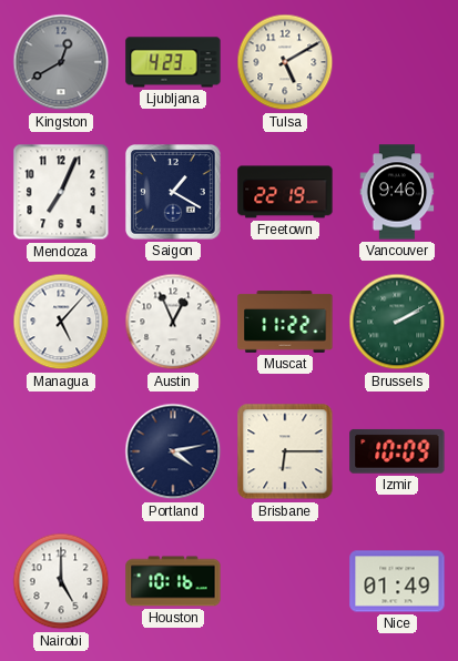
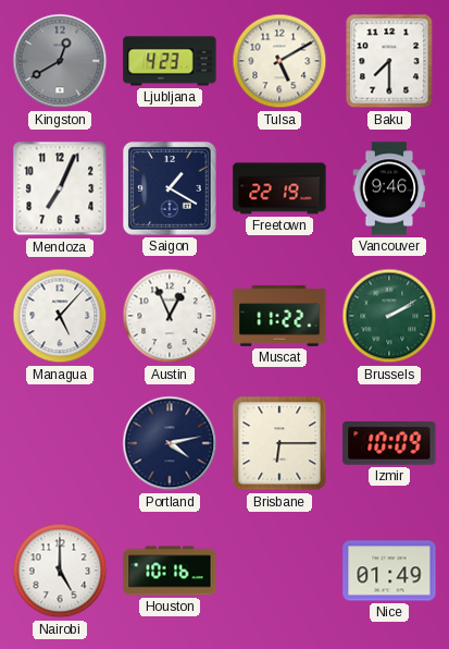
Baku: none -> 7:30 (389, 61)
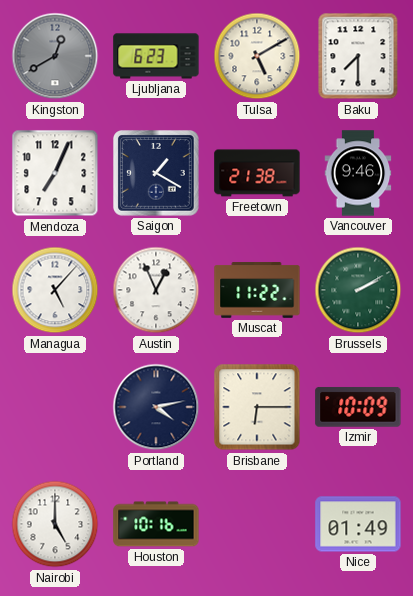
Ljubljana: 4:23 -> 6:23 (156, 56)
Freetown: 22:19 -> 21:38 (257, 173)
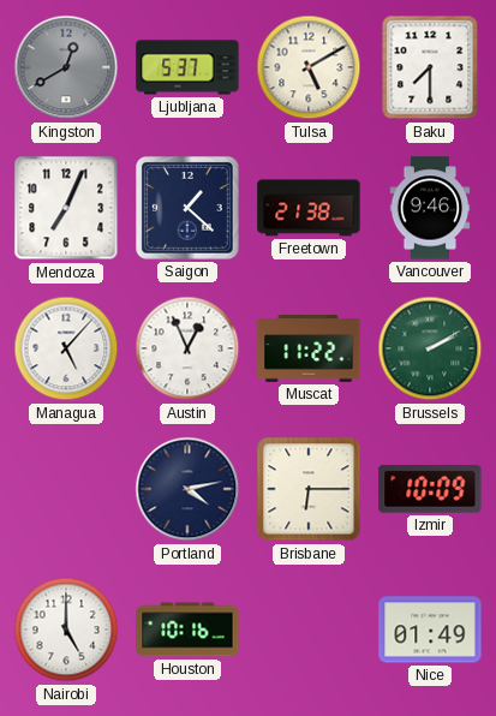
Ljubljana: 6:23 -> 5:37 (187, 67)
Saigon: 1:20 -> 1:22 (189, 209)
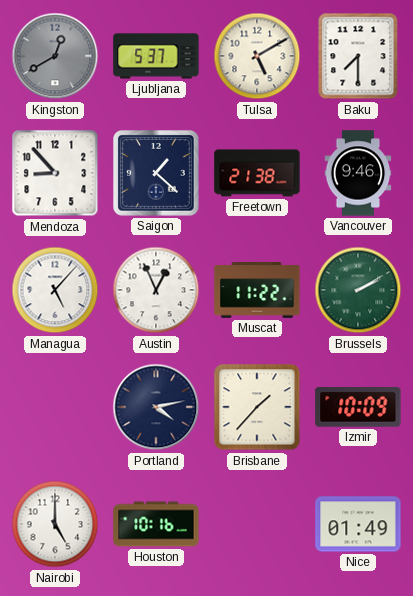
Mendoza: 7:04 -> 8:53 (55, 173)
Brisbane: 6:15 -> 1:37 (257, 407)
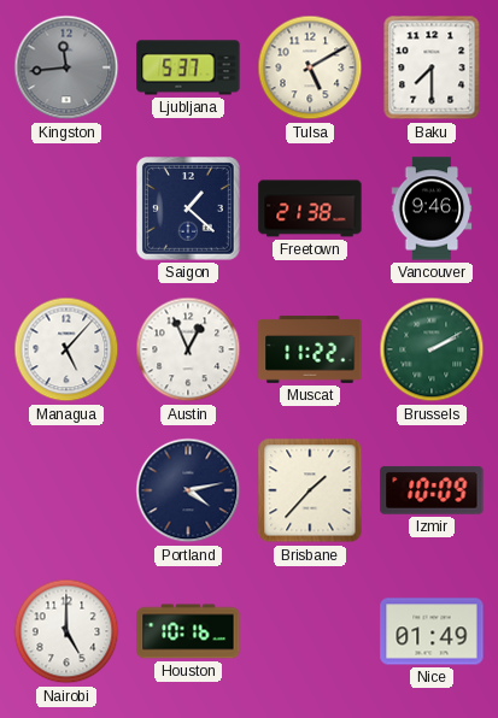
Kingston: 12:40 -> 11:44 (66, 67)
Mendoza: 8:53 -> none (55, 173)
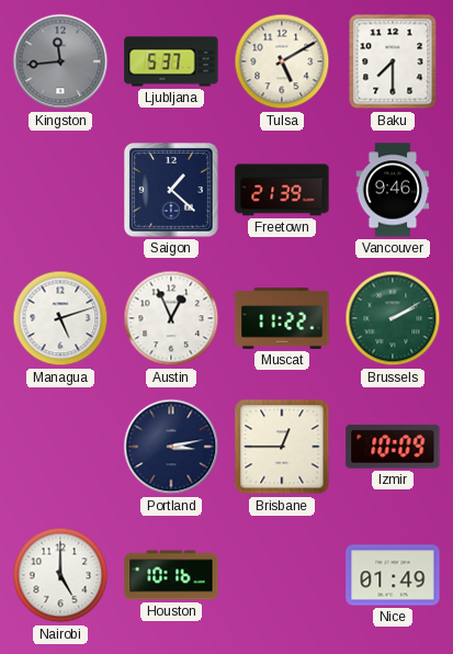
Freetown: 21:38 -> 21:39 (282, 190)
Managua: 5:07 -> 5:12 (60, 318)
Portland: 4:13 -> 3:13 (171, 447)
Brisbane: 1:37 -> 12:45 (282, 447)
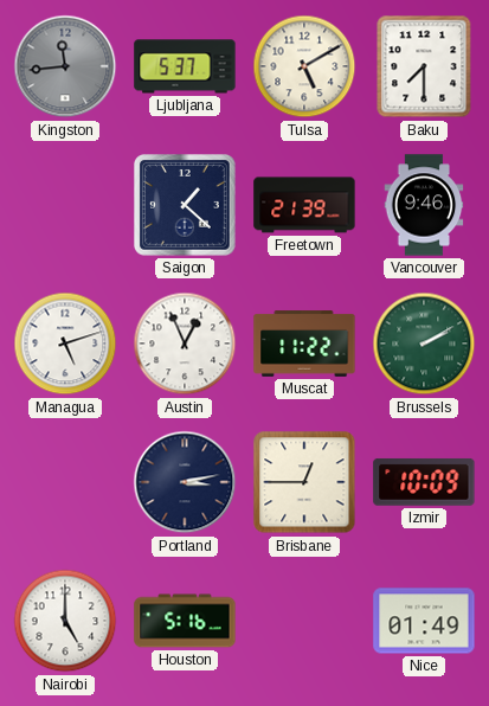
Houston: 10:16 -> 5:16 (185, 621)
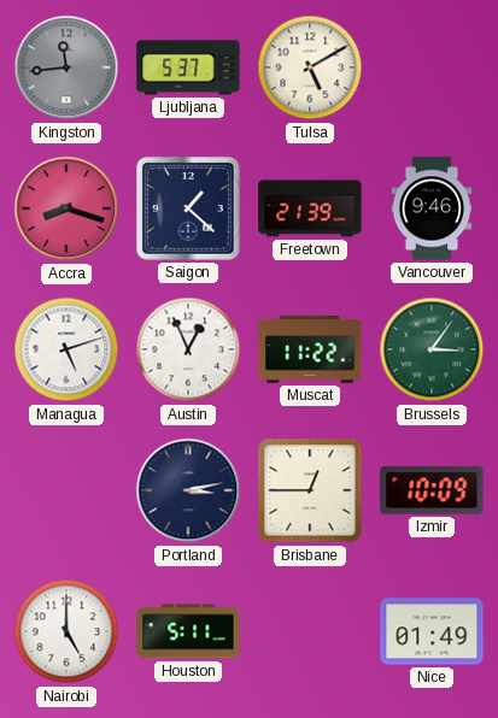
Baku: 7:30 -> none (424, 66)
Accra: none -> 8:18 (66, 208)
Brussels: 2:10 -> 3:06 (432, 349)
Houston: 5:16 -> 5:11 (188, 631)
